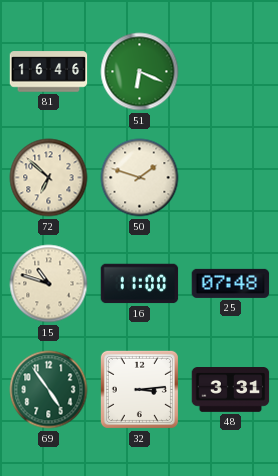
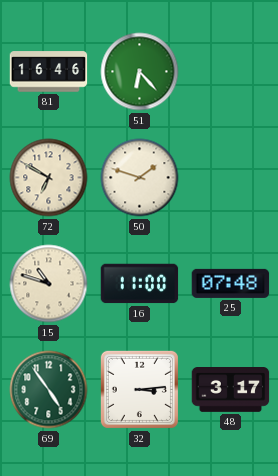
51: 6:19 -> 6:23 (140, 72)
72: 6:52 -> 6:50 (49, 178)
48: 3:31 -> 3:17 (231, 390)
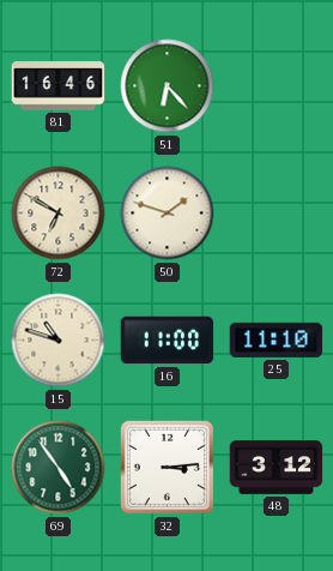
25: 07:48 -> 11:10 (277, 339)
48: 3:17 -> 3:12 (277, 468)
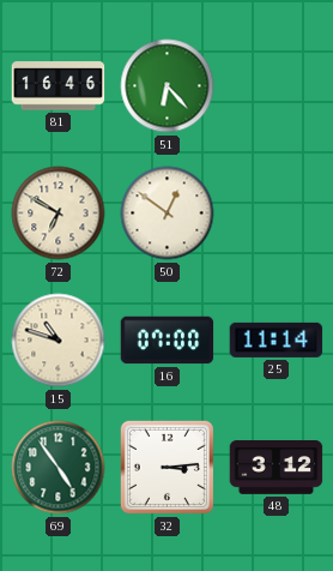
50: 1:48 -> 12:51 (168, 214)
16: 11:00 -> 07:00 (168, 341)
25: 11:10 -> 11:14 (277, 339)
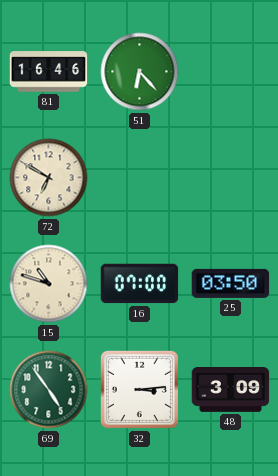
50: 12:51 -> none (168, 214)
25: 11:14 -> 03:50 (231, 283)
48: 3:12 -> 3:09 (231, 390)
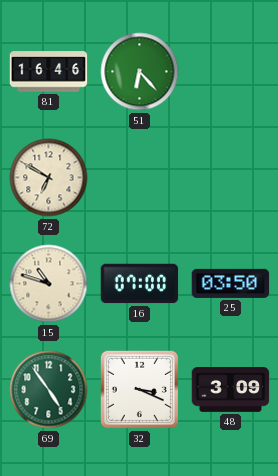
32: 3:14 -> 3:19 (139, 389)
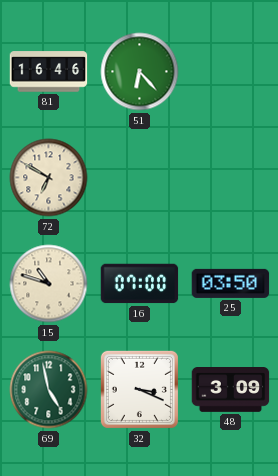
69: 4:54 -> 4:58 (49, 390)
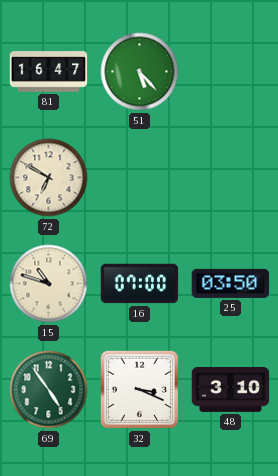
81: 16:46 -> 16:47 (49, 72)
51: 6:23 -> 5:23 (140, 72)
69: 4:58 -> 4:54 (49, 390)
48: 3:09 -> 3:10 (231, 390)
